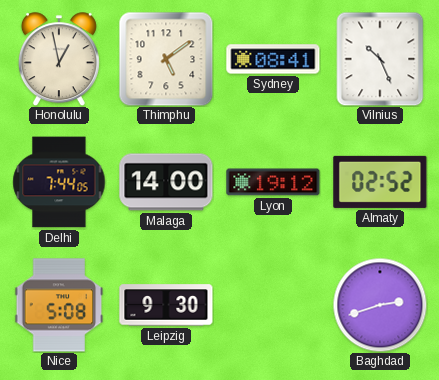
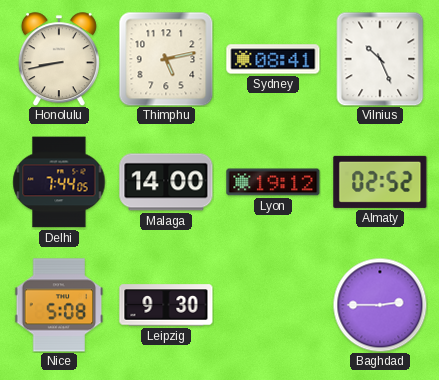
Honolulu: 12:58 -> 8:43 (59, 59)
Thimphu: 5:09 -> 5:13 (166, 59)
Baghdad: 2:42 -> 2:45 (380, 305)
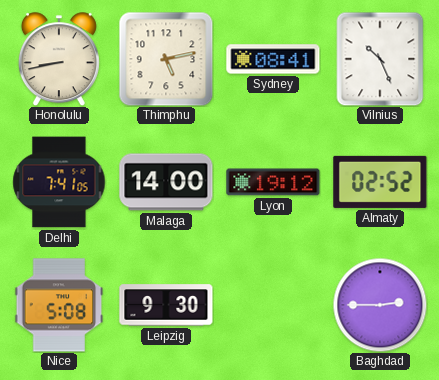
Delhi: 7:44 -> 7:41 (59, 182)
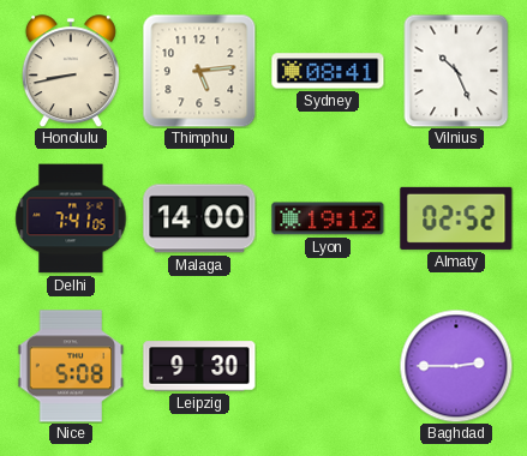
Thimphu: 5:13 -> 5:14 (199, 71)
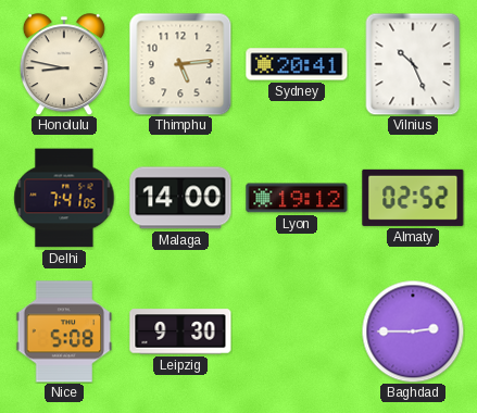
Honolulu: 8:43 -> 8:47 (64, 64)
Sydney: 08:41 -> 20:41 (297, 64)
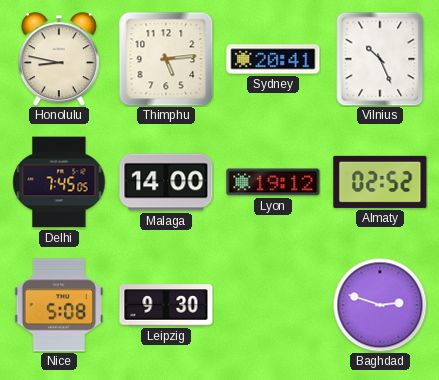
Delhi: 7:41 -> 7:45 (59, 182)
Baghdad: 2:45 -> 2:48 (380, 305)
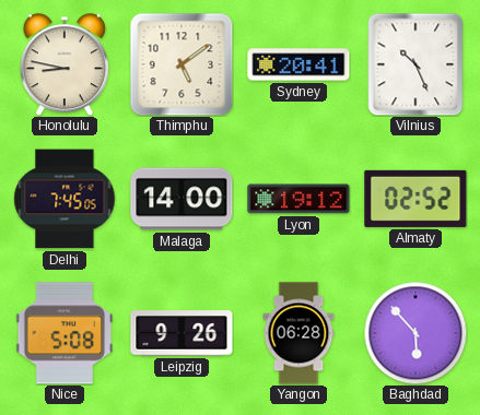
Thimphu: 5:14 -> 5:09 (182, 64)
Leipzig: 9:30 -> 9:26 (182, 333)
Yangon: none -> 06:28 (298, 333)
Baghdad: 2:48 -> 5:53 (415, 333)
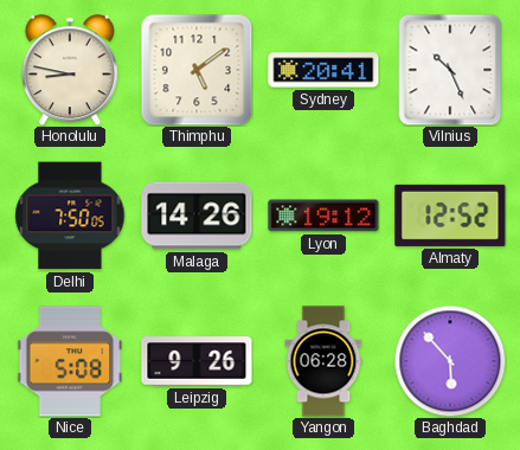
Delhi: 7:45 -> 7:50 (70, 216)
Malaga: 14:00 -> 14:26 (197, 216)
Almaty: 02:52 -> 12:52 (450, 216)
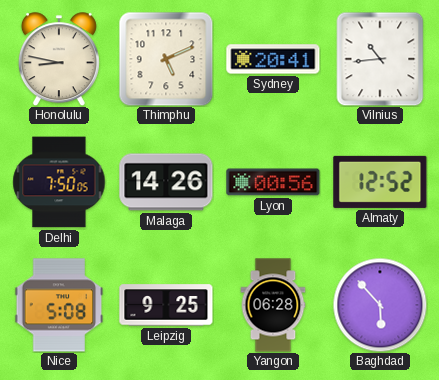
Thimphu: 5:09 -> 5:11 (166, 59)
Vilnius: 10:26 -> 10:44 (380, 59)
Lyon: 19:12 -> 00:56 (273, 182)
Leipzig: 9:26 -> 9:25 (166, 305)
